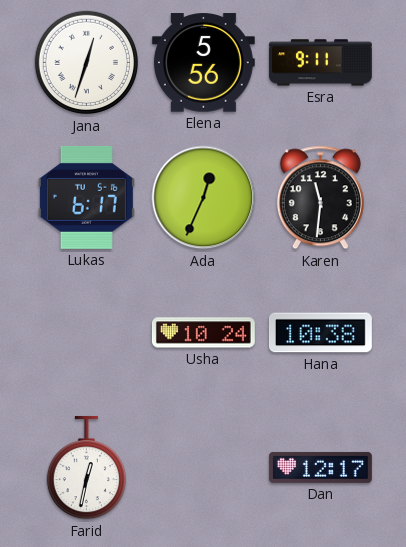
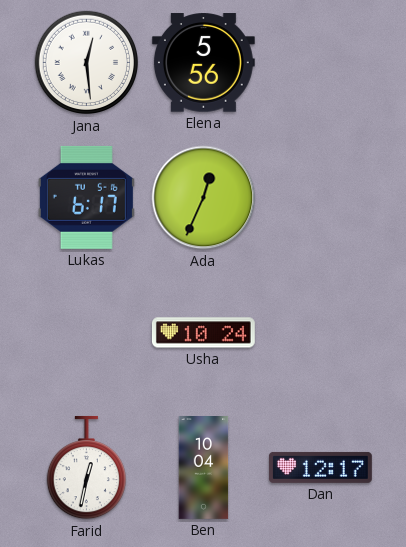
Jana: 12:33 -> 12:29 (87, 63)
Esra: 9:11 -> none (320, 63)
Karen: 11:31 -> none (320, 198)
Hana: 10:38 -> none (320, 333)
Ben: none -> 10:04 (204, 468)
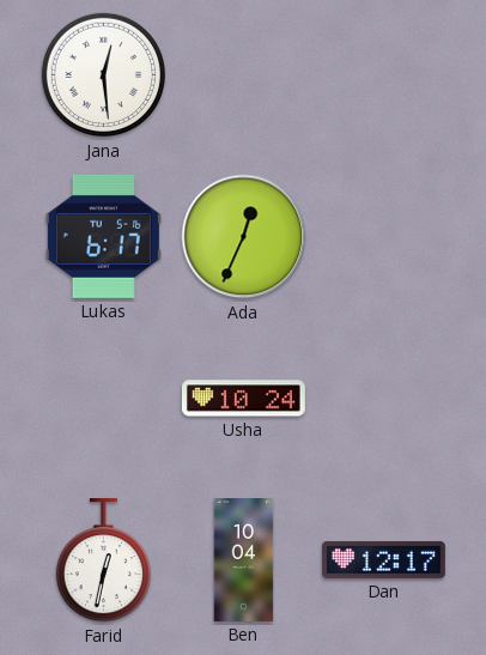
Elena: 5:56 -> none (203, 63)
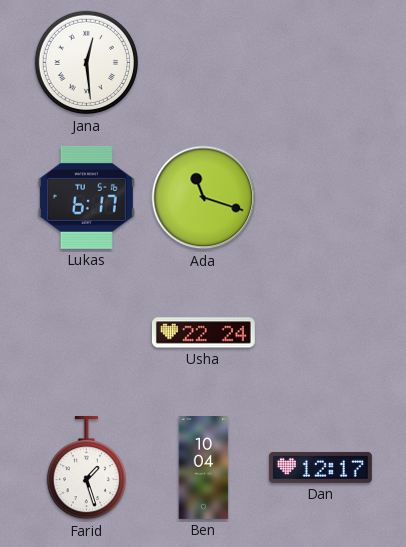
Ada: 12:34 -> 11:18 (204, 198)
Usha: 10:24 -> 22:24 (203, 333)
Farid: 12:32 -> 1:27 (86, 468)
